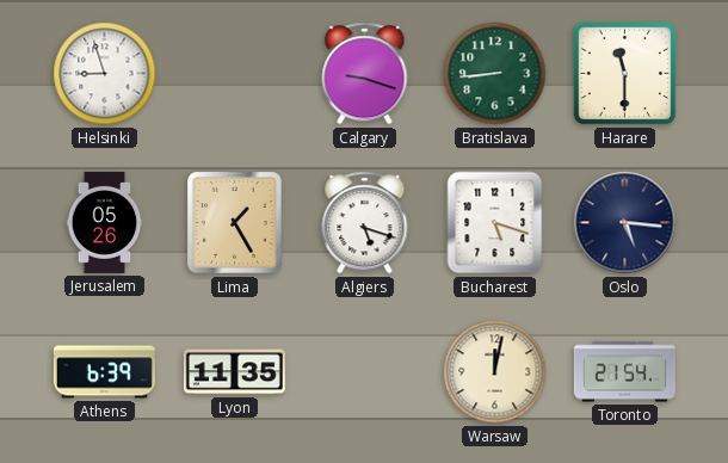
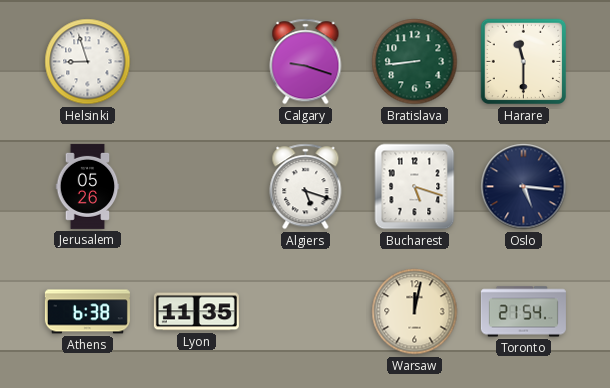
Lima: 1:25 -> none (235, 223)
Athens: 6:39 -> 6:38 (87, 312)
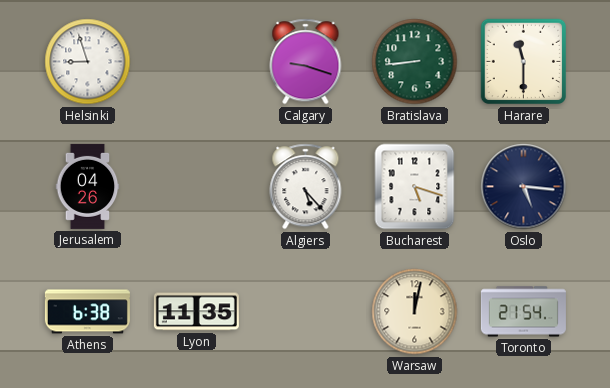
Jerusalem: 05:26 -> 04:26 (88, 186)
Algiers: 5:18 -> 5:23 (306, 187)
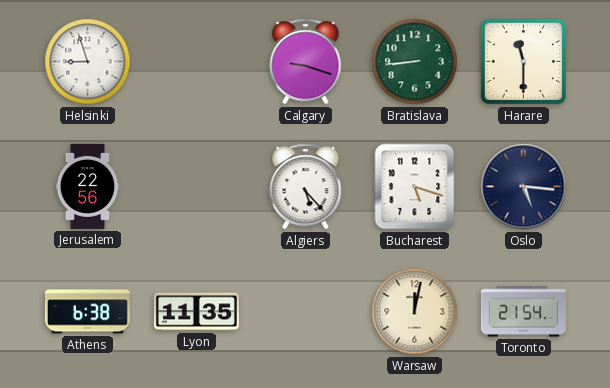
Jerusalem: 04:26 -> 22:56 (88, 186)
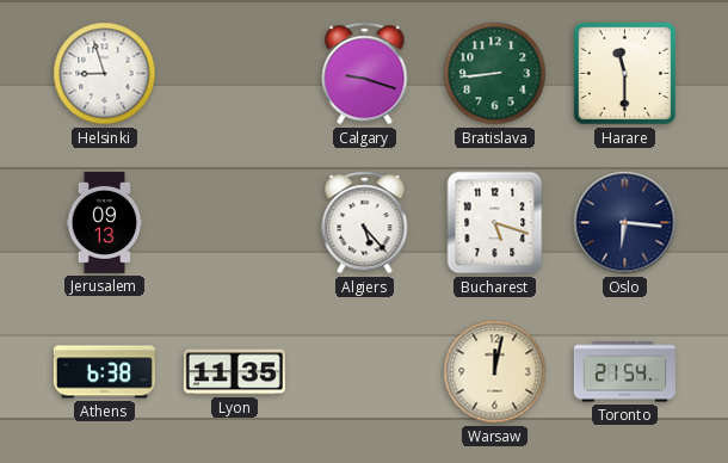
Jerusalem: 22:56 -> 09:13 (105, 222)
Oslo: 5:16 -> 6:16 (625, 223)
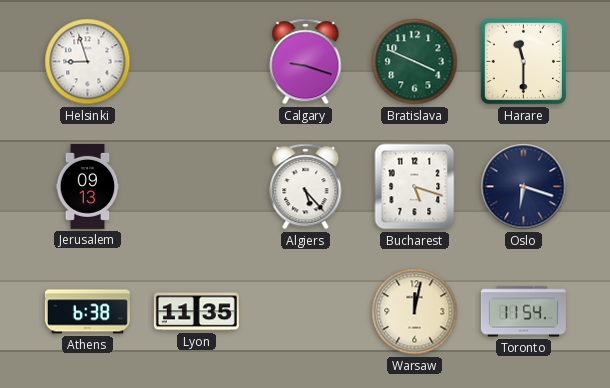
Bratislava: 8:44 -> 3:49 (415, 62)
Oslo: 6:16 -> 6:18 (524, 187)
Toronto: 21:54 -> 11:54 (523, 312)
